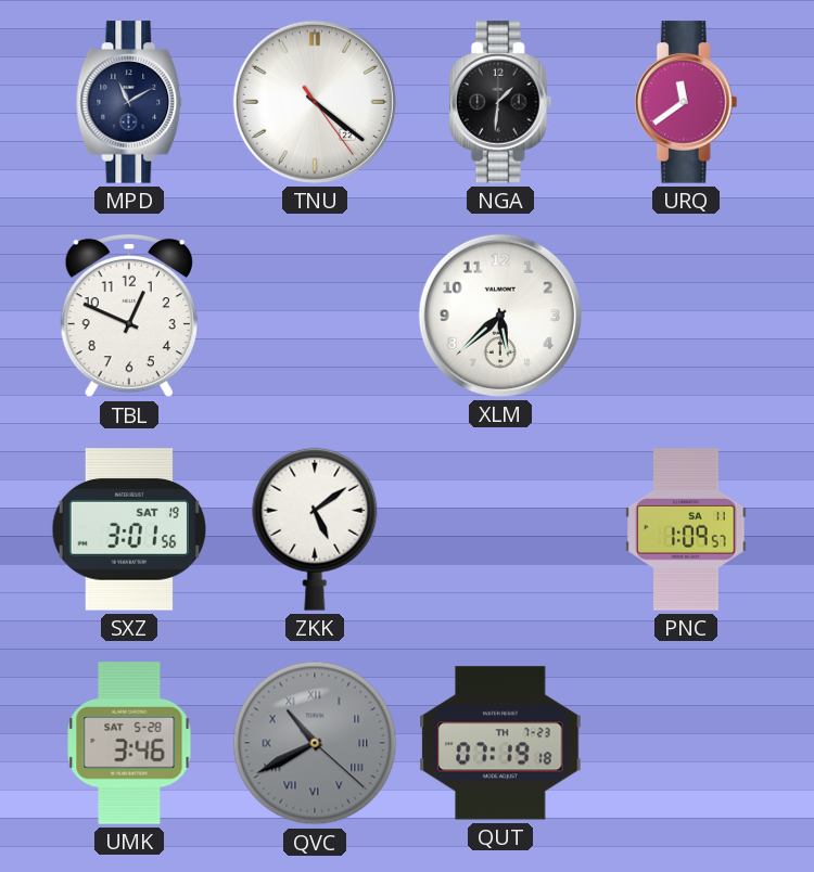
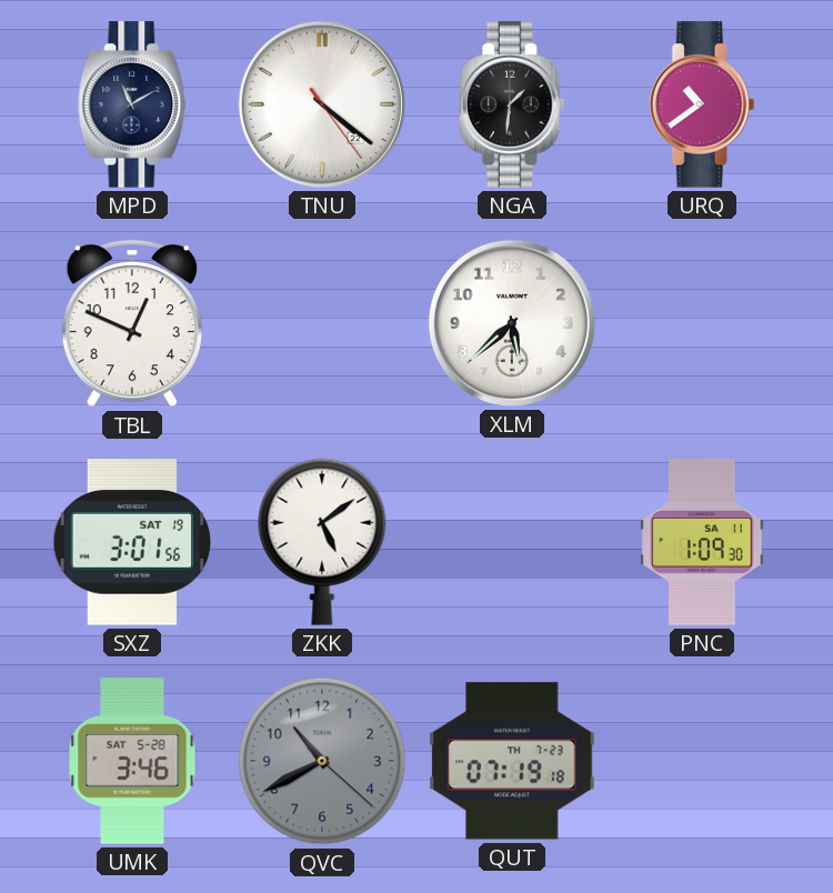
URQ: 11:39 -> 10:39 (702, 104)
PNC: 1:09:57 -> 1:09:30 (702, 542)
QVC numerals: Roman -> Arabic (322, 761)
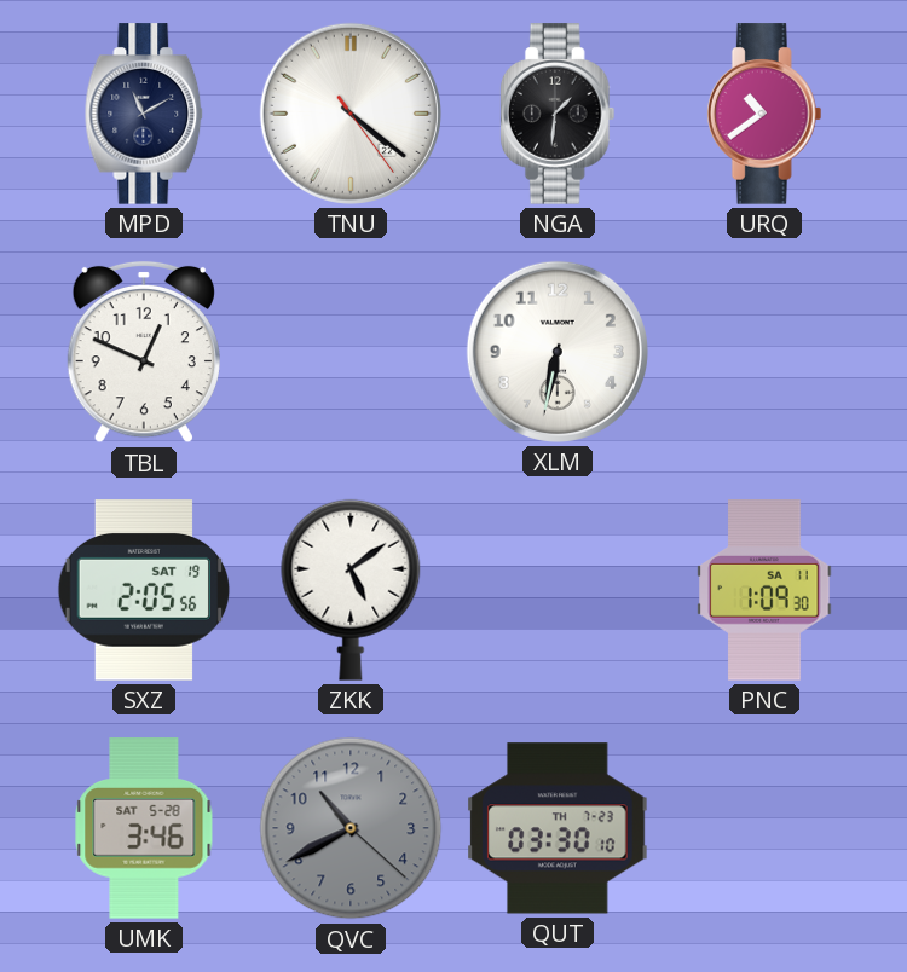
XLM: 5:38 -> 6:32 (558, 352)
SXZ: 3:01 -> 2:05 (144, 590)
QUT: 07:19 -> 03:30 (558, 828)
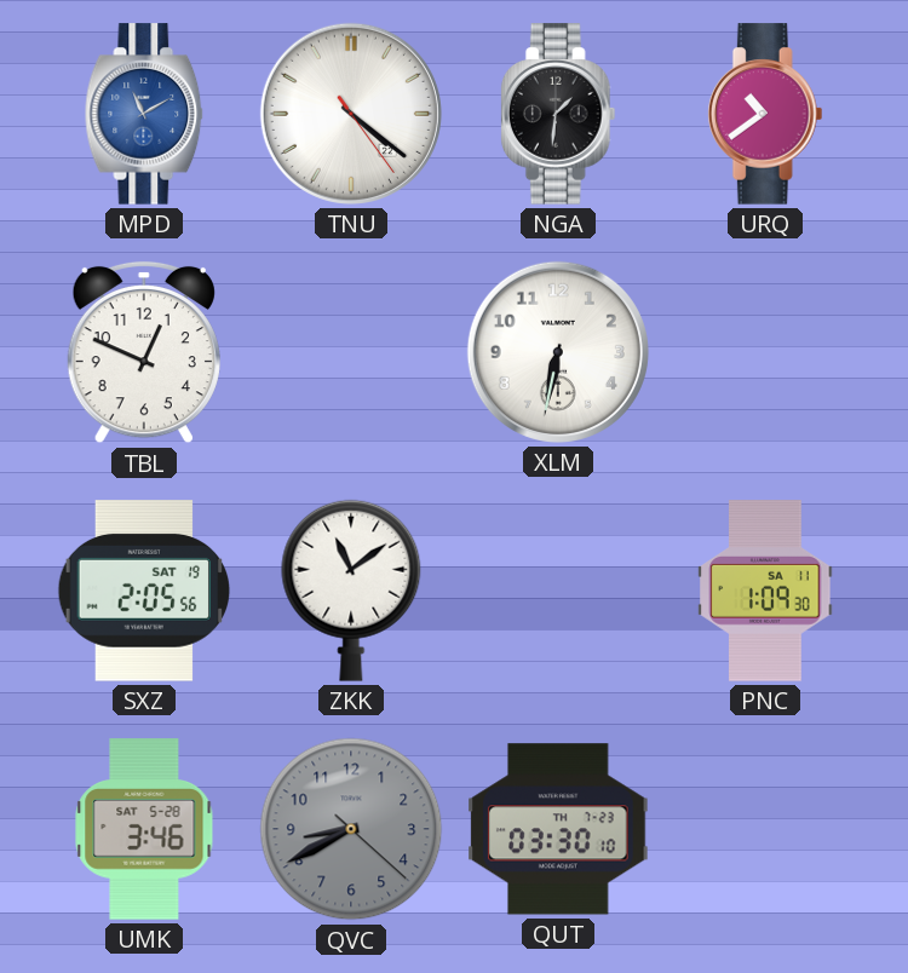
MPD dial: navy -> blue (144, 114)
ZKK: 5:09 -> 11:09 (351, 591)
QVC: 10:40 -> 8:40 (351, 829)
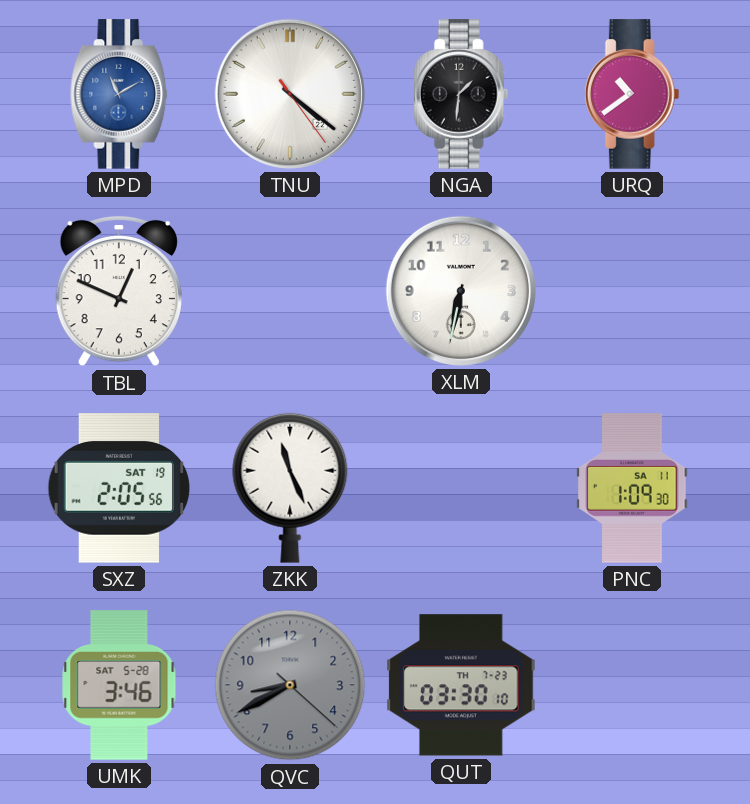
ZKK: 11:09 -> 11:26 (290, 488)
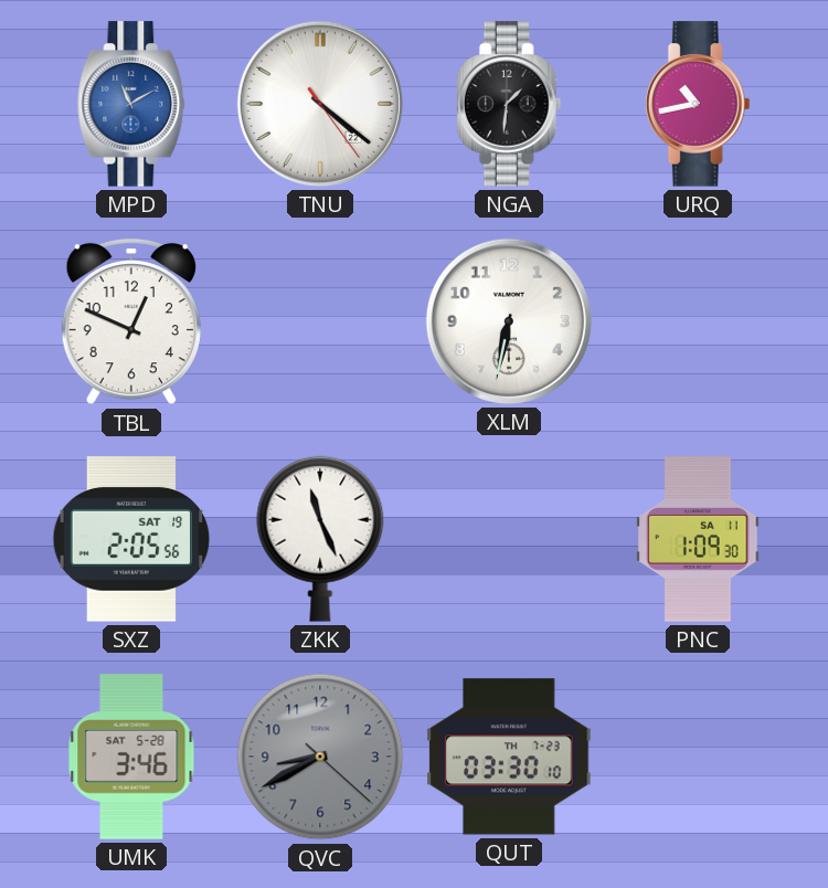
URQ: 10:39 -> 10:43 (698, 104)
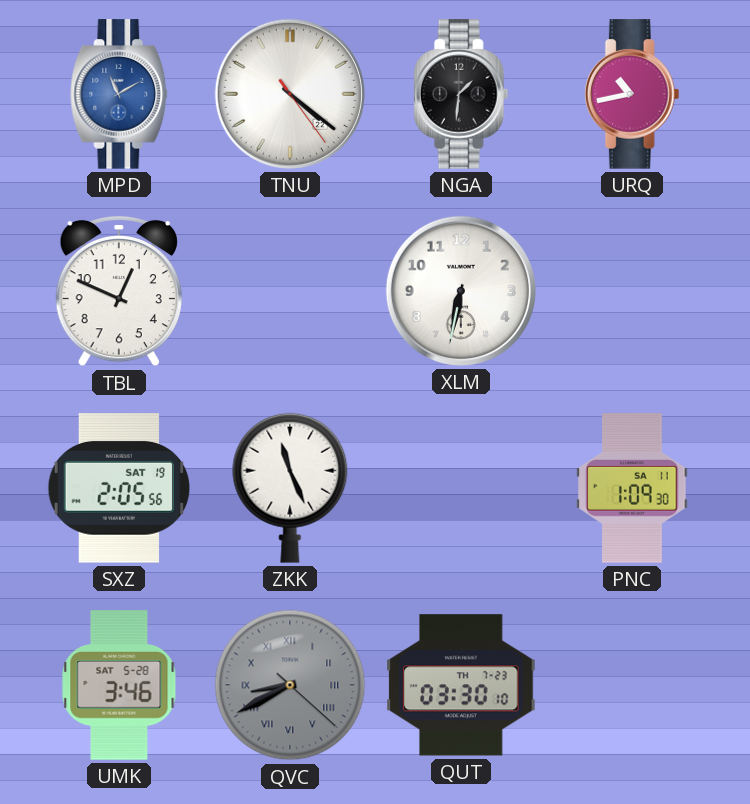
QVC numerals: Arabic -> Roman (290, 685)
